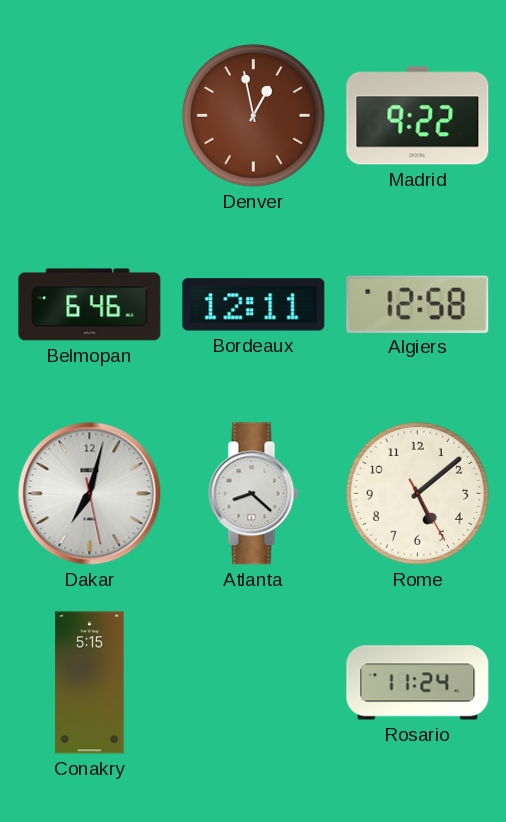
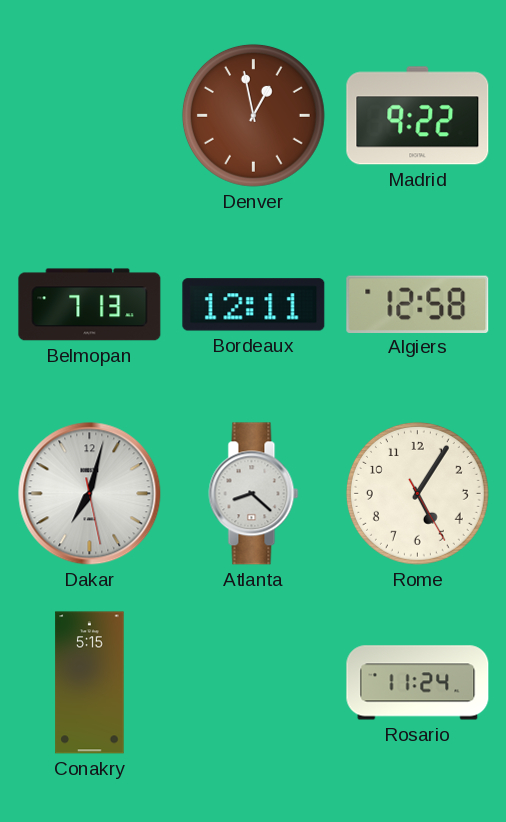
Belmopan: 6:46 -> 7:13 (90, 305)
Rome: 5:08 -> 5:05 (417, 493)
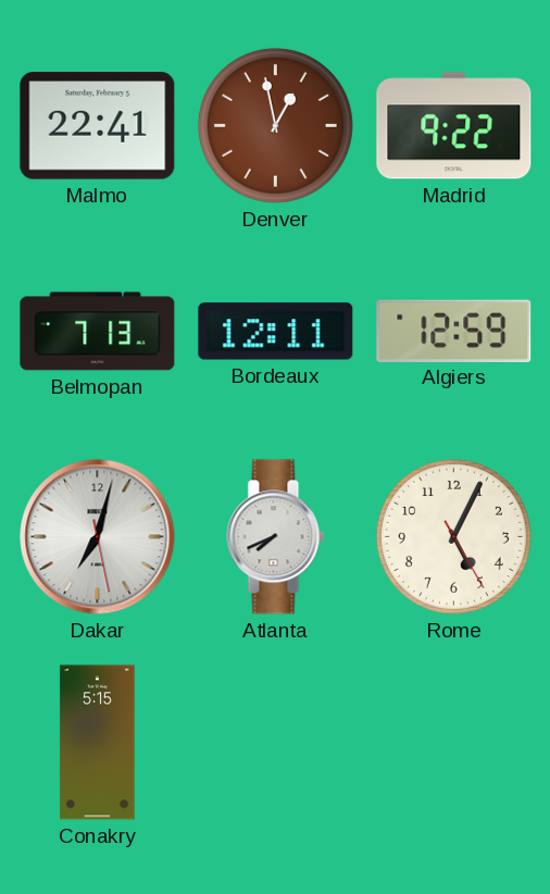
Malmo: none -> 22:41 (98, 126)
Algiers: 12:58 -> 12:59 (454, 331)
Atlanta: 8:22 -> 7:41 (276, 537)
Rome: 5:05 -> 5:04 (453, 536)
Rosario: 11:24 -> none (418, 683)
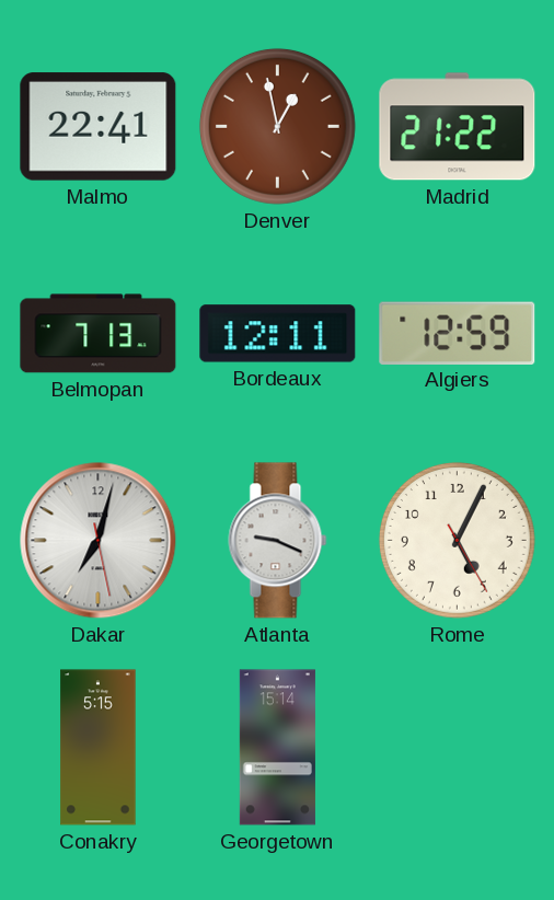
Madrid: 9:22 -> 21:22 (458, 127)
Atlanta: 7:41 -> 9:19 (278, 541)
Georgetown: none -> 15:14 (277, 748)
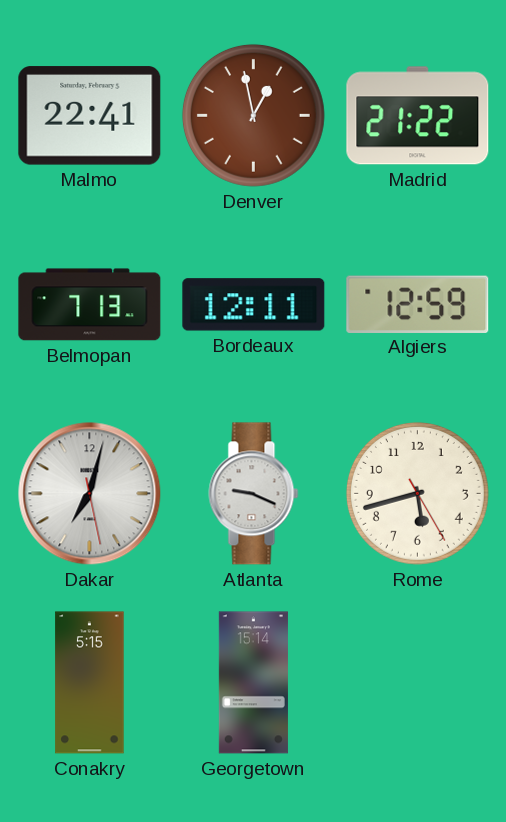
Rome: 5:04 -> 5:42 (417, 493)
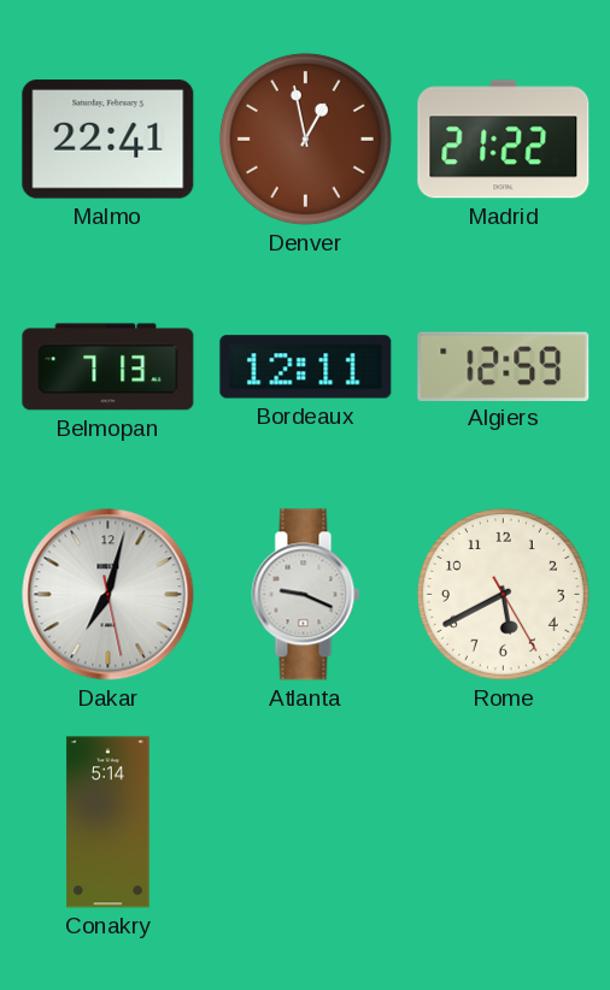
Rome: 5:42 -> 5:40 (503, 594)
Conakry: 5:15 -> 5:14 (108, 823)
Georgetown: 15:14 -> none (253, 683)
